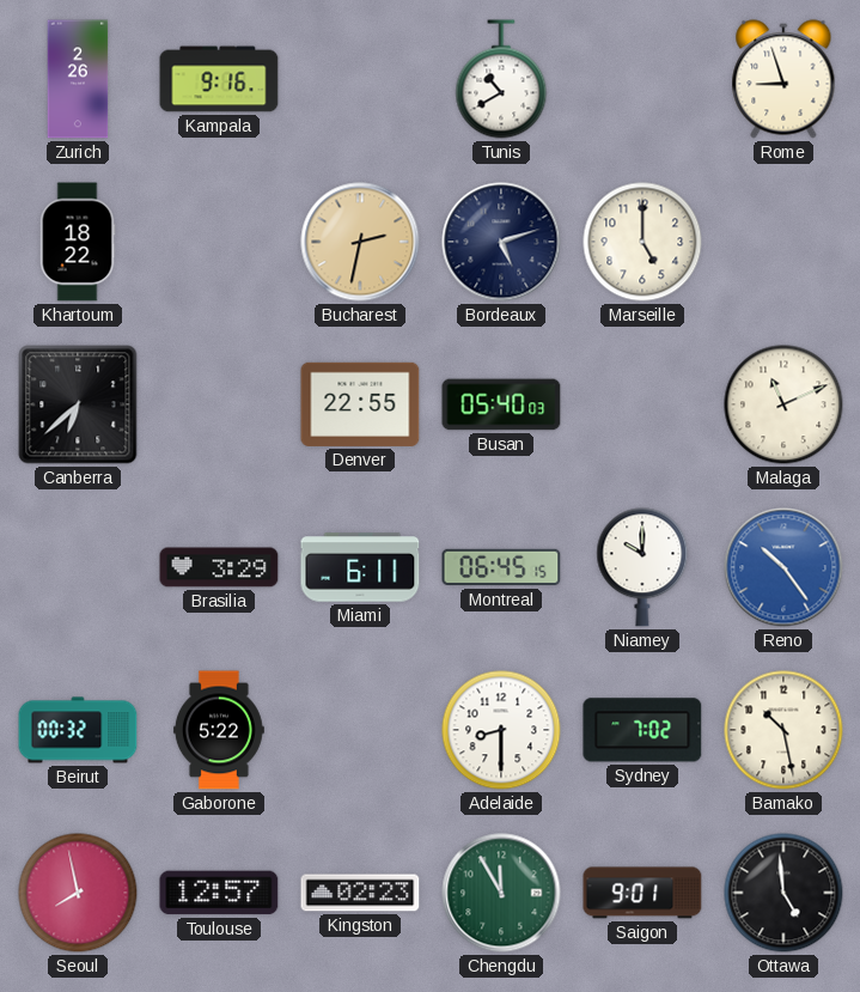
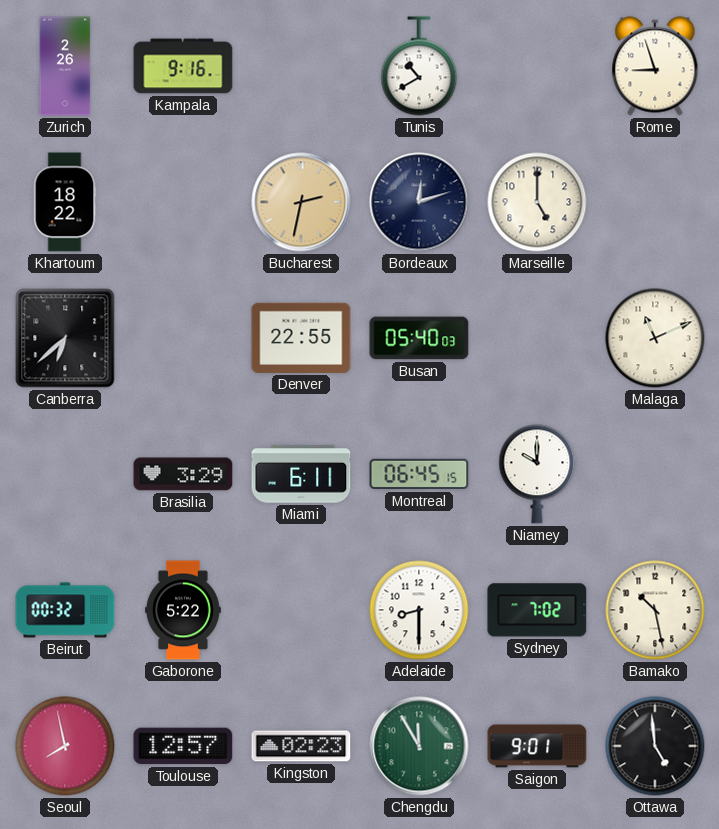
Bordeaux: 5:12 -> 12:12 (419, 202)
Reno: 10:24 -> none (783, 567)
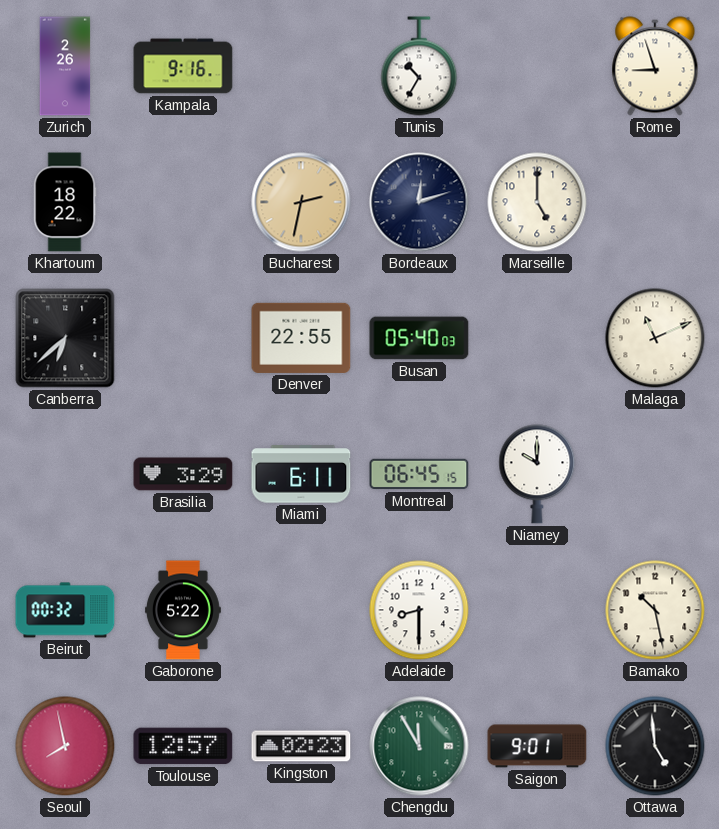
Tunis: 10:40 -> 10:35 (419, 66)
Sydney: 7:02 -> none (537, 610)
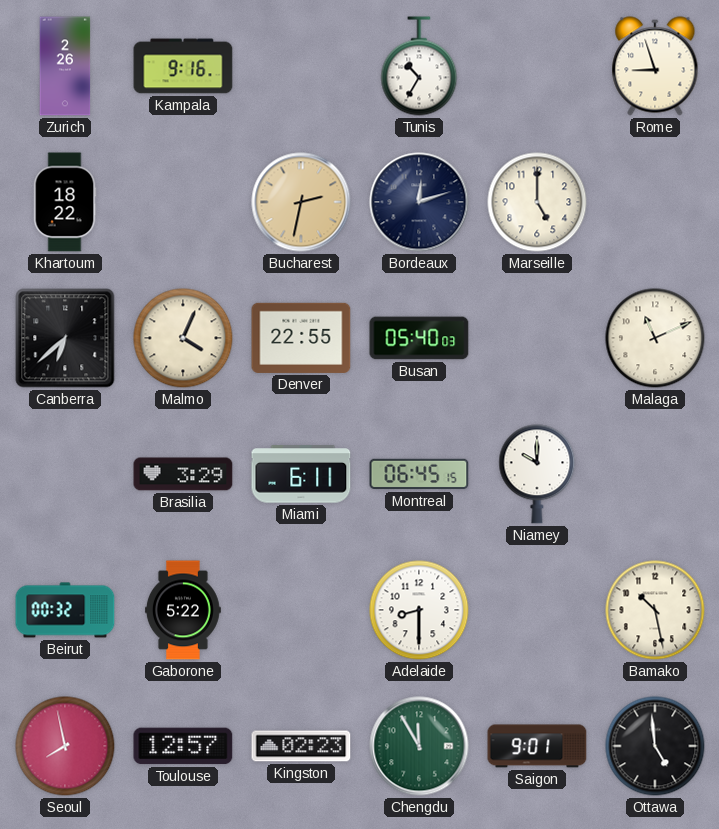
Malmo: none -> 4:04 (183, 338)
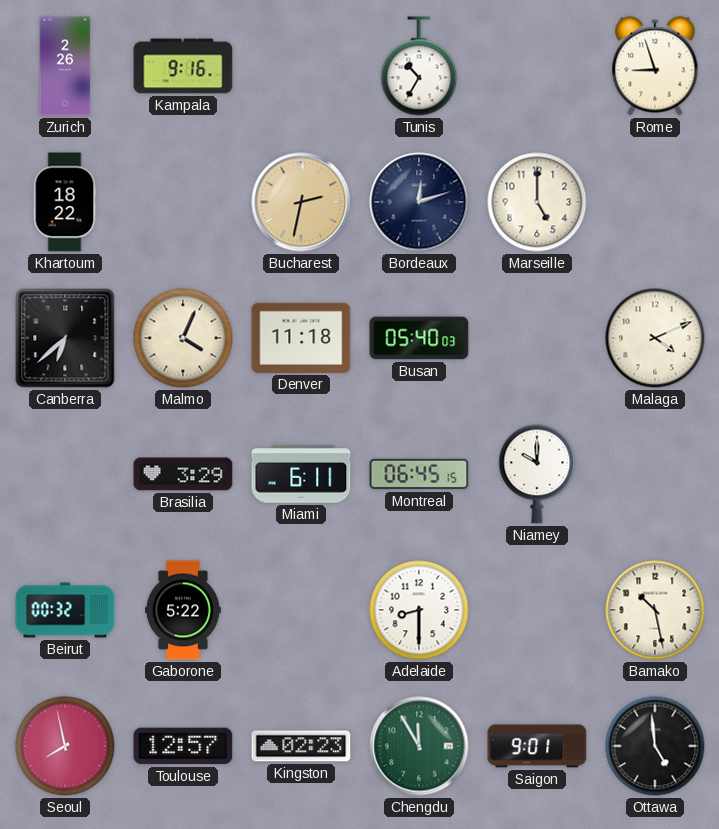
Denver: 22:55 -> 11:18 (301, 338)
Malaga: 11:11 -> 4:11 (655, 338)
